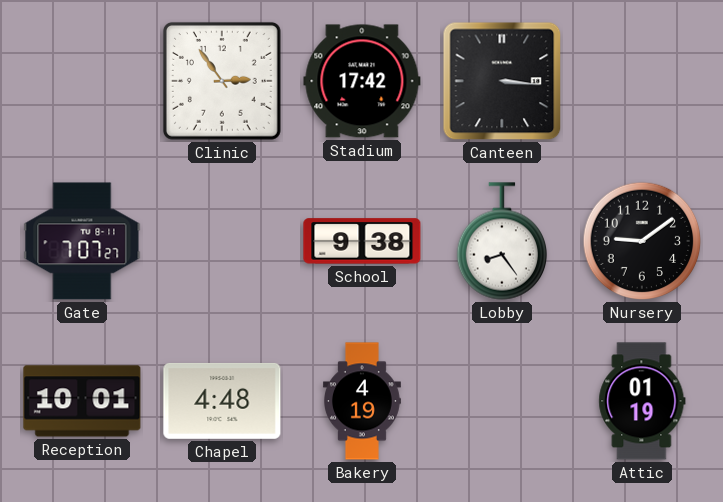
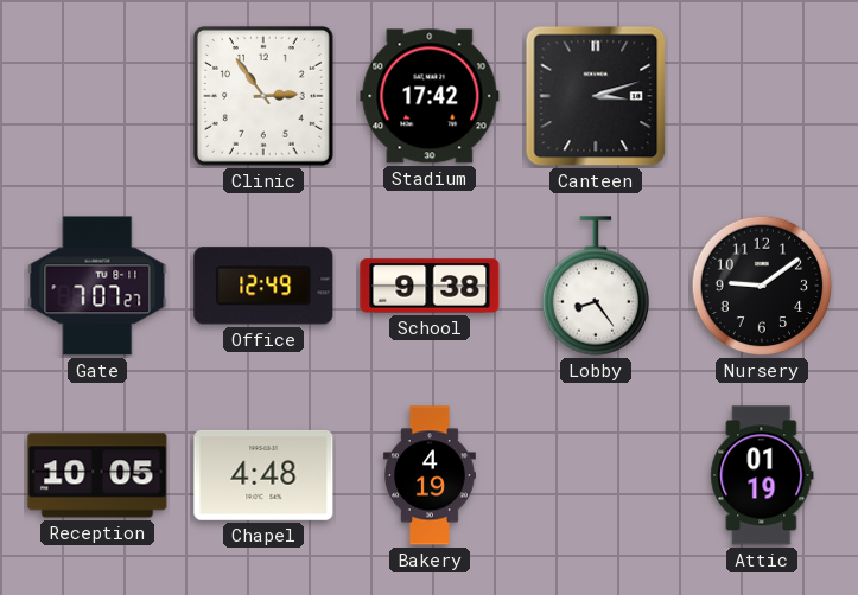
Canteen: 3:16 -> 3:12 (596, 96)
Office: none -> 12:49 (263, 286)
Reception: 10:01 -> 10:05 (97, 475)
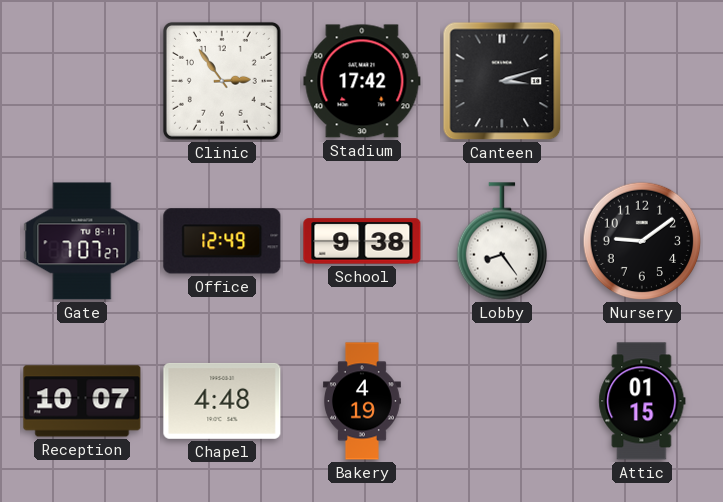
Reception: 10:05 -> 10:07 (82, 401)
Attic: 01:19 -> 01:15 (642, 401)
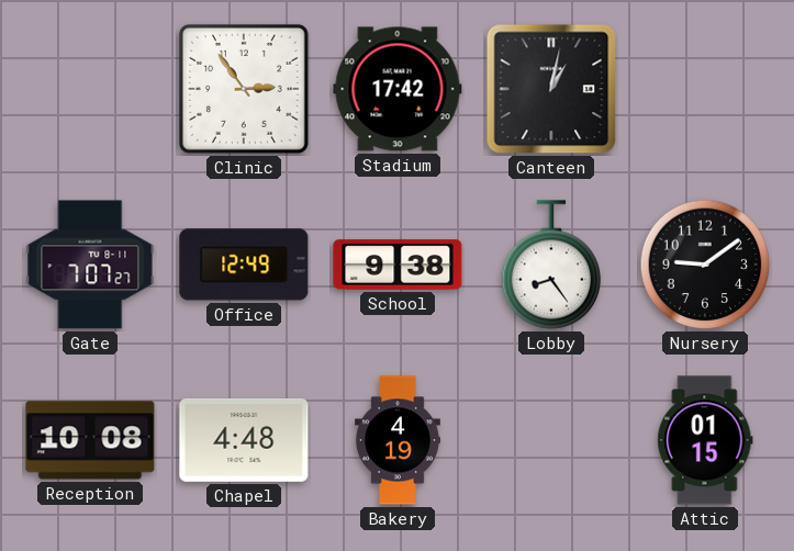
Canteen: 3:12 -> 1:02 (551, 89)
Reception: 10:07 -> 10:08 (90, 440)
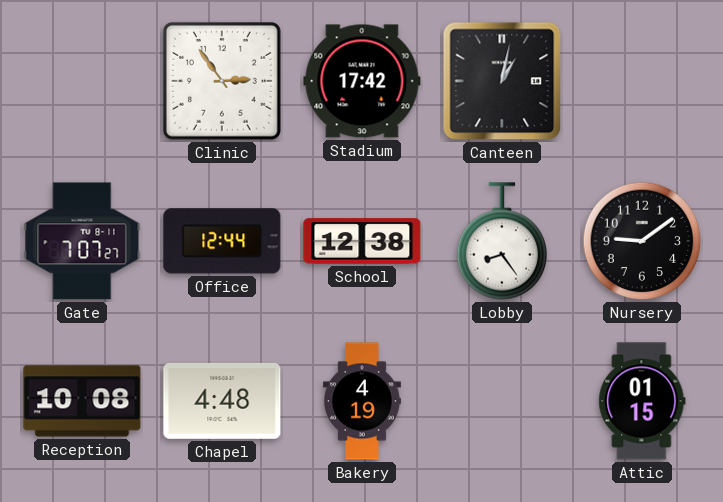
Office: 12:49 -> 12:44 (222, 241)
School: 9:38 -> 12:38 (362, 241)
